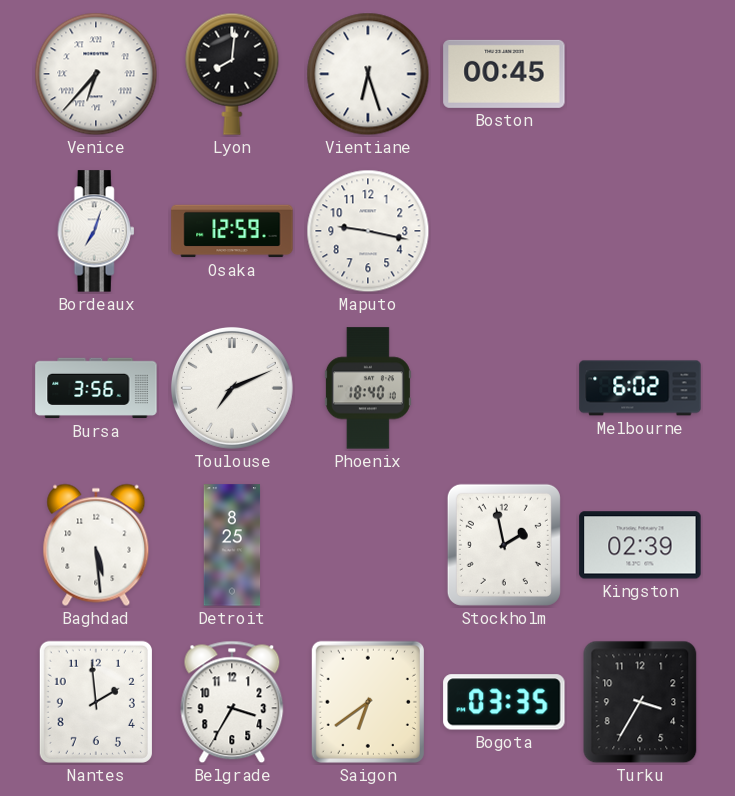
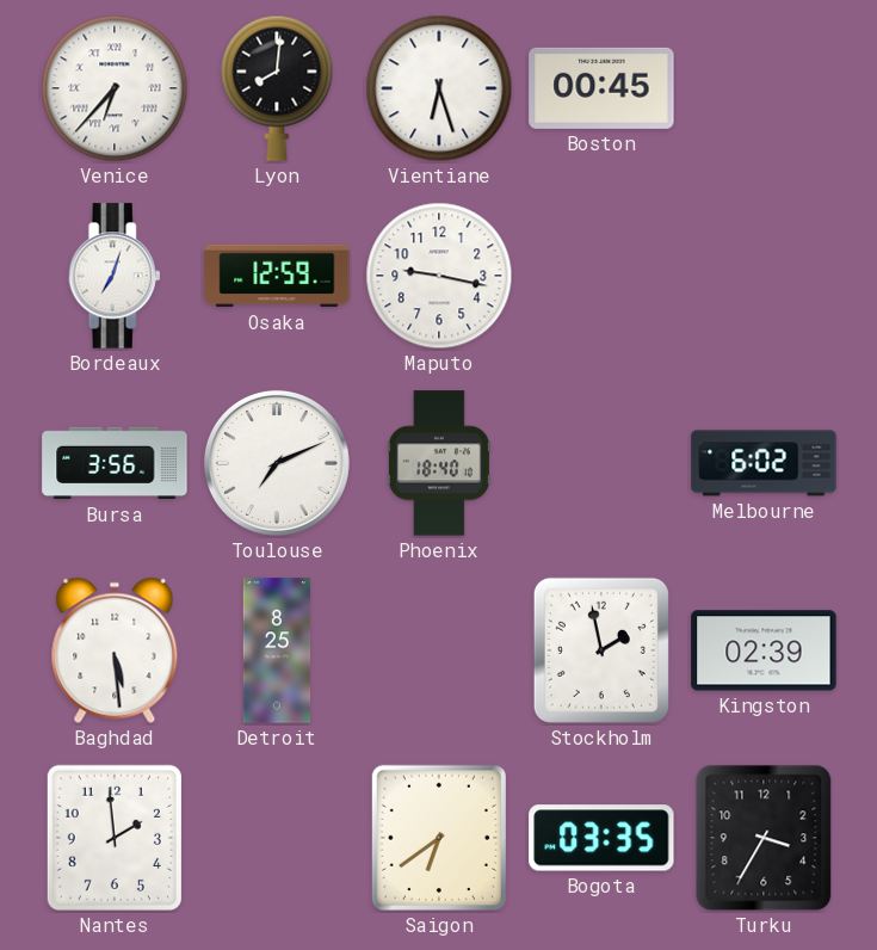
Belgrade: 3:35 -> none (232, 702)
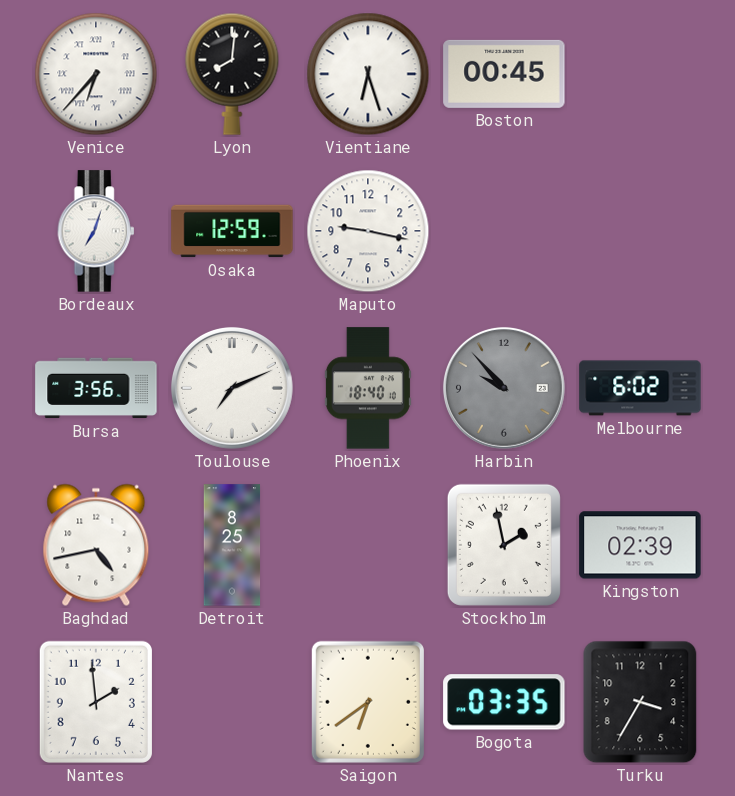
Harbin: none -> 9:53 (504, 388)
Baghdad: 5:29 -> 4:43 (96, 545)
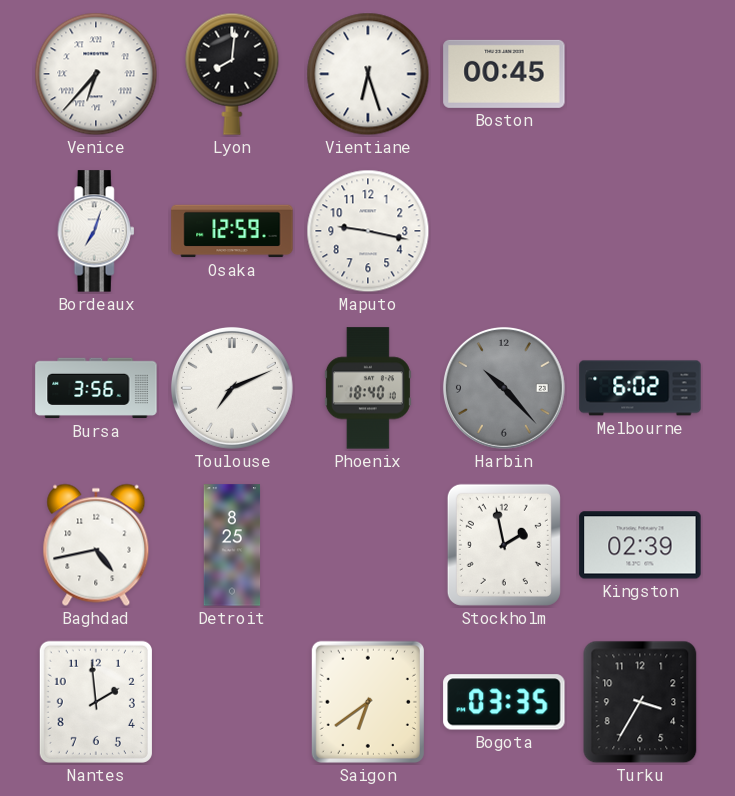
Harbin: 9:53 -> 10:23 (504, 388)
